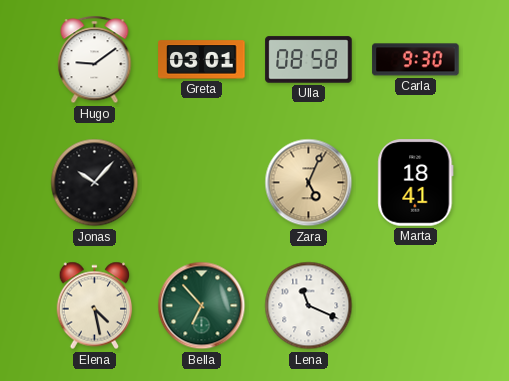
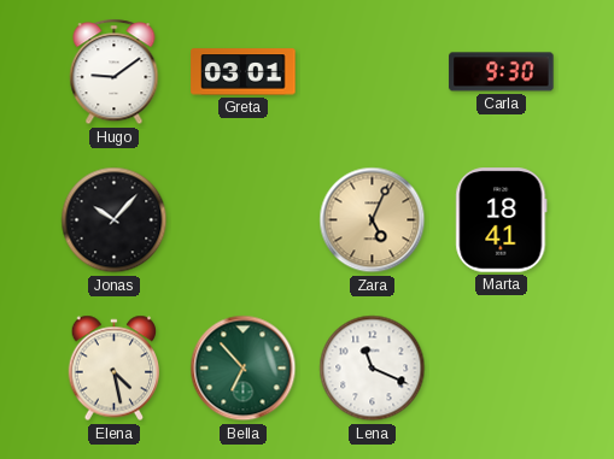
Ulla: 08:58 -> none (309, 60)
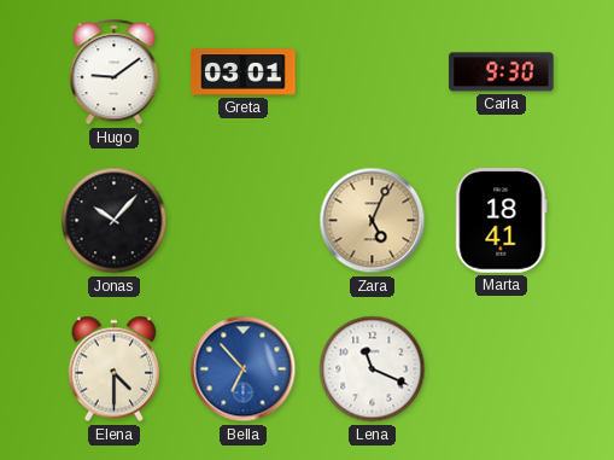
Elena: 4:28 -> 4:30 (115, 369)
Bella dial: green -> blue (244, 369)
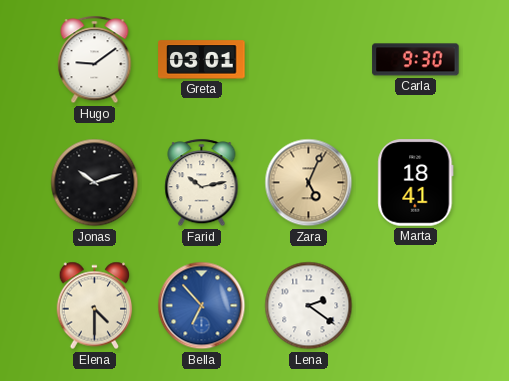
Jonas: 10:07 -> 10:12 (95, 183)
Farid: none -> 10:13 (202, 183)
Lena: 11:19 -> 2:21 (309, 306)
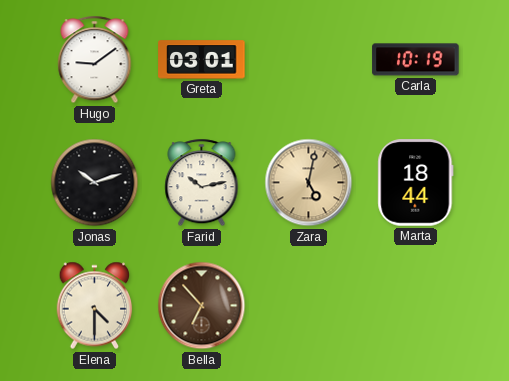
Carla: 9:30 -> 10:19 (416, 60)
Zara: 5:04 -> 5:02 (309, 183)
Marta: 18:41 -> 18:44 (416, 183)
Bella dial: blue -> brown (202, 306)
Lena: 2:21 -> none (309, 306)
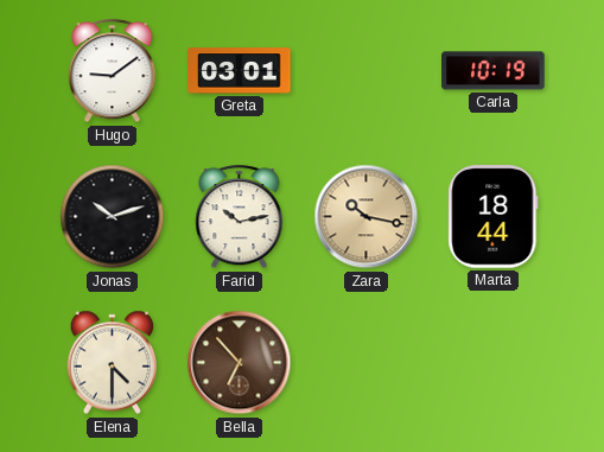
Zara: 5:02 -> 10:17 (367, 217)
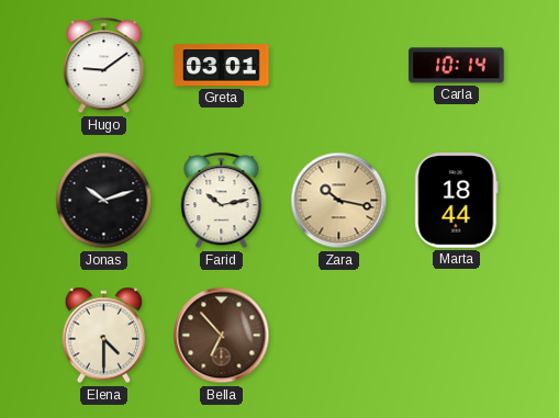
Carla: 10:19 -> 10:14 (457, 66)
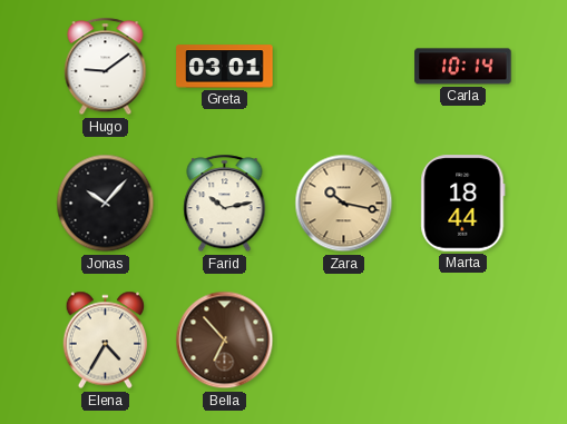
Jonas: 10:12 -> 10:07 (106, 204)
Elena: 4:30 -> 4:35 (106, 341)
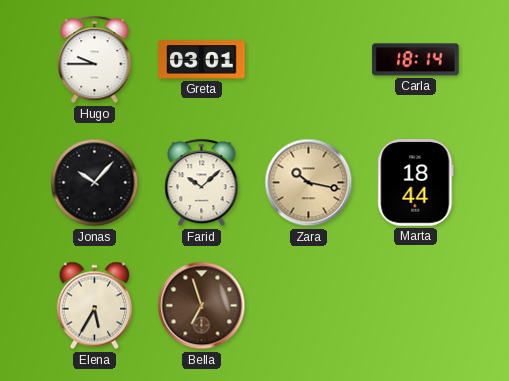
Hugo: 9:09 -> 9:45 (95, 60)
Carla: 10:14 -> 18:14 (416, 60)
Farid: 10:13 -> 10:08 (202, 183)
Elena: 4:35 -> 5:35 (95, 306)
Bella: 6:53 -> 6:57 (202, 306)
